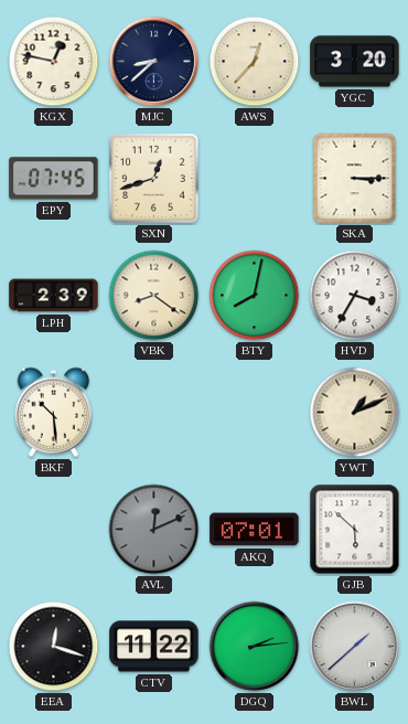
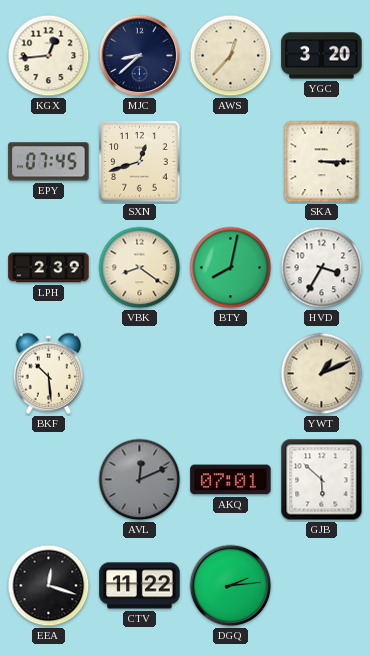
KGX: 12:47 -> 12:44 (49, 56)
BWL: 1:38 -> none (355, 647)
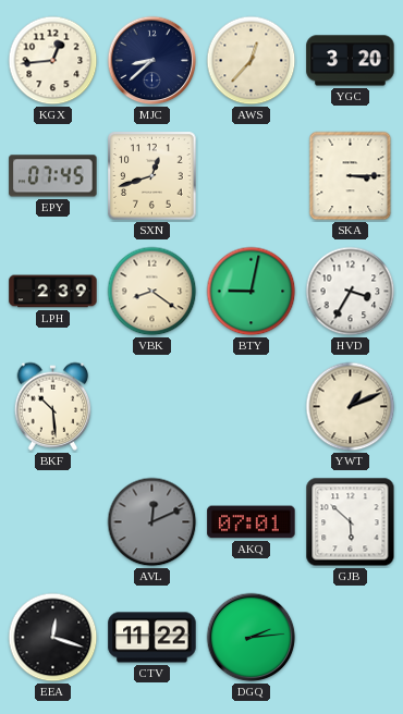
BTY: 8:02 -> 9:02 (252, 292)
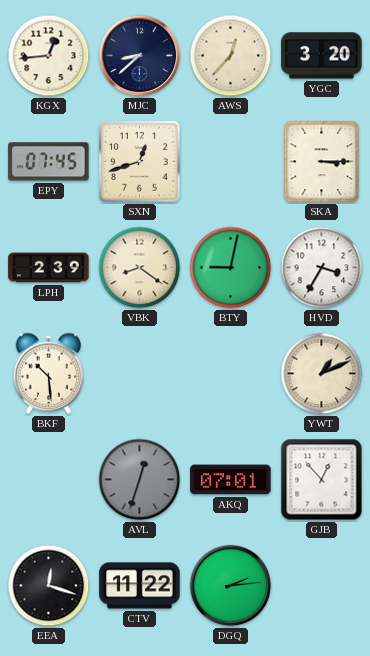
AVL: 12:11 -> 12:33 (140, 480)
GJB: 5:52 -> 12:53 (322, 480)
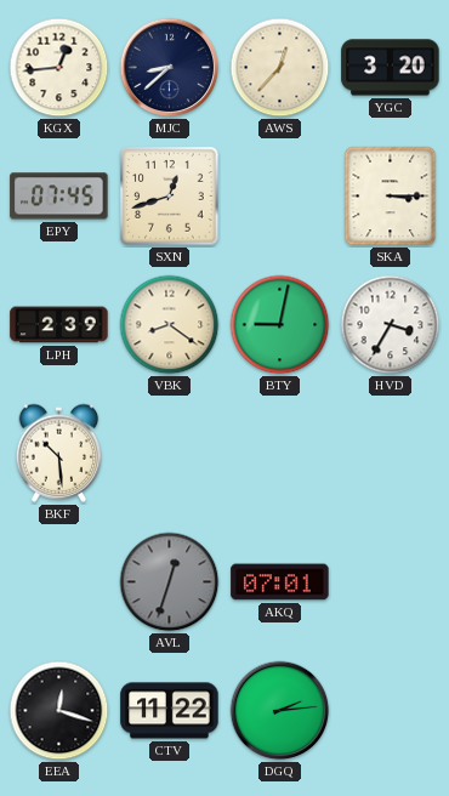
YWT: 1:11 -> none (322, 374)
GJB: 12:53 -> none (322, 480)
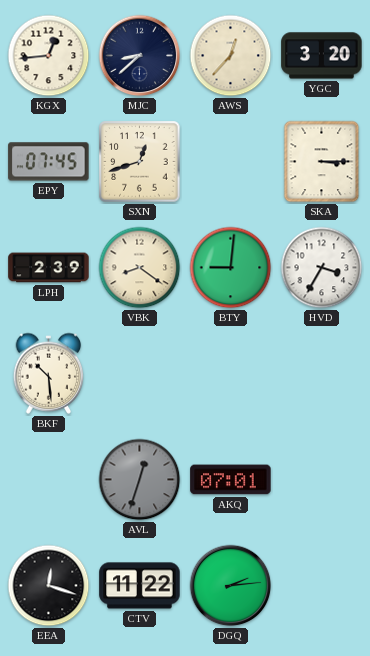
BTY: 9:02 -> 9:01 (231, 268)
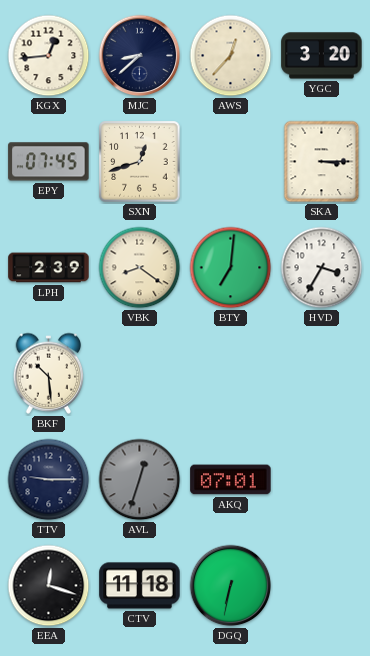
BTY: 9:01 -> 7:01 (231, 268)
TTV: none -> 9:15 (49, 480)
CTV: 11:22 -> 11:18 (140, 586)
DGQ: 2:14 -> 6:32 (231, 586)
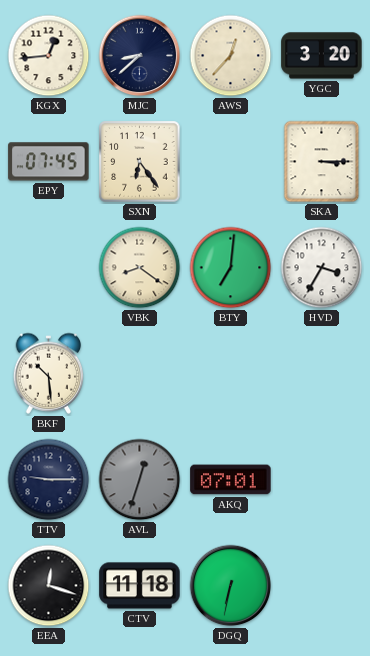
SXN: 12:42 -> 6:24 (140, 162)
LPH: 2:39 -> none (49, 268)
